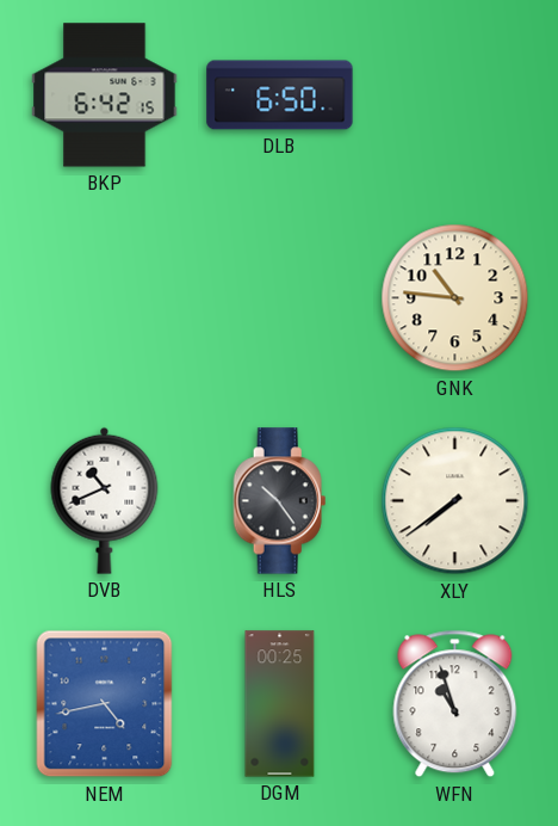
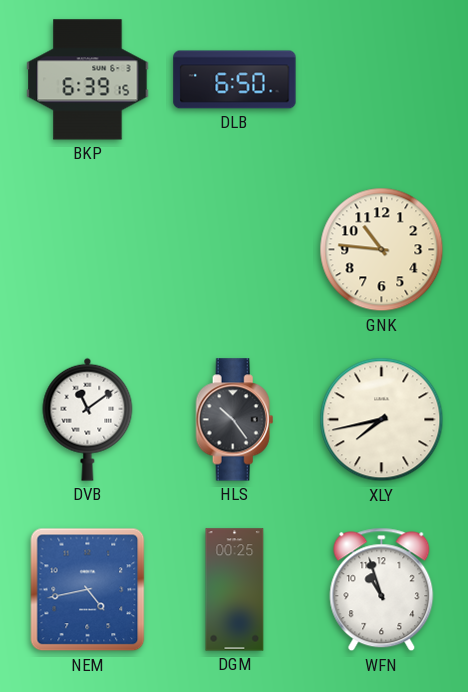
BKP: 6:42 -> 6:39 (88, 80)
DVB: 10:41 -> 11:09 (88, 419)
XLY: 7:39 -> 7:43 (382, 420)
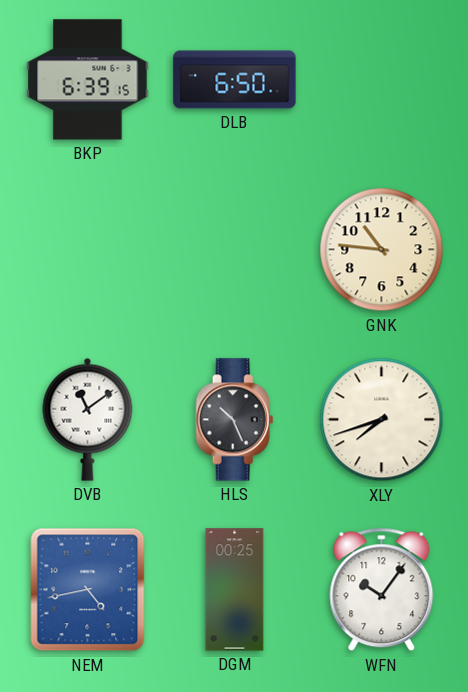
HLS: 10:24 -> 10:26 (235, 420)
XLY: 7:43 -> 7:42 (382, 420)
WFN: 10:57 -> 10:06 (382, 590)
